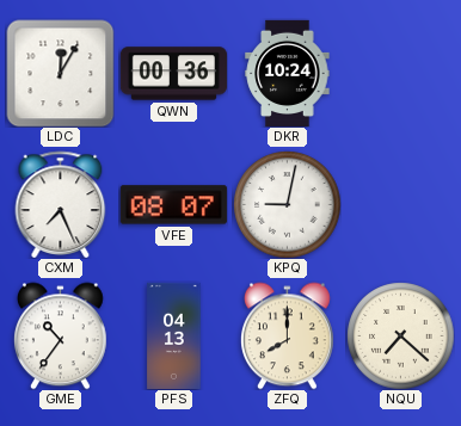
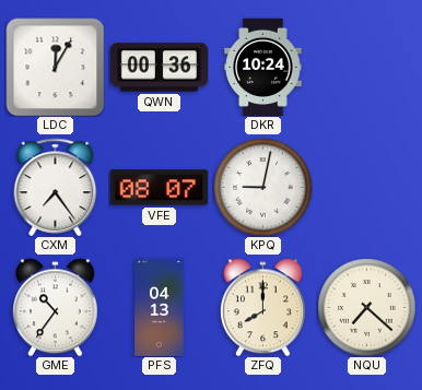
CXM: 7:26 -> 7:24 (56, 187)
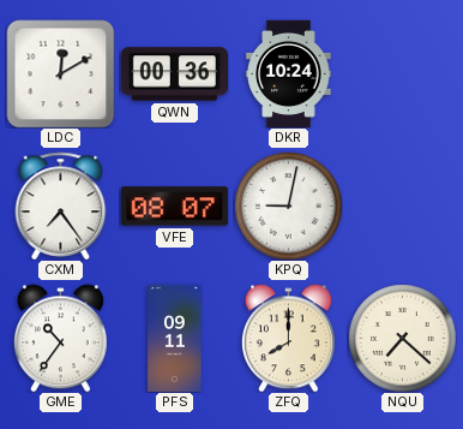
LDC: 12:05 -> 12:10 (60, 73)
PFS: 04:13 -> 09:11 (175, 338)
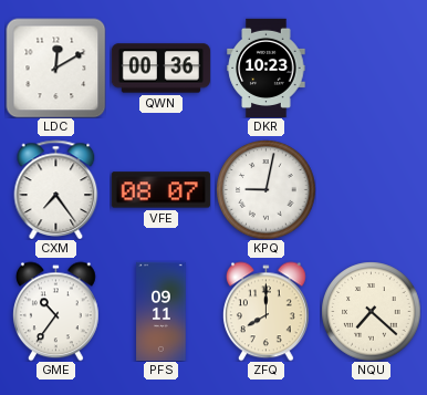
DKR: 10:24 -> 10:23 (267, 67)
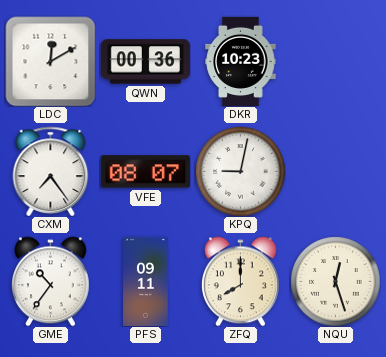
NQU: 7:22 -> 12:27 (335, 281)
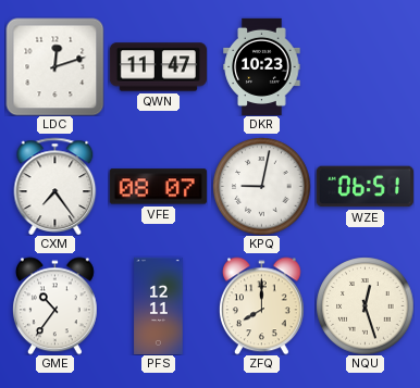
LDC: 12:10 -> 12:12 (54, 66)
QWN: 00:36 -> 11:47 (158, 67)
WZE: none -> 06:51 (365, 187)
PFS: 09:11 -> 12:11 (159, 305)
